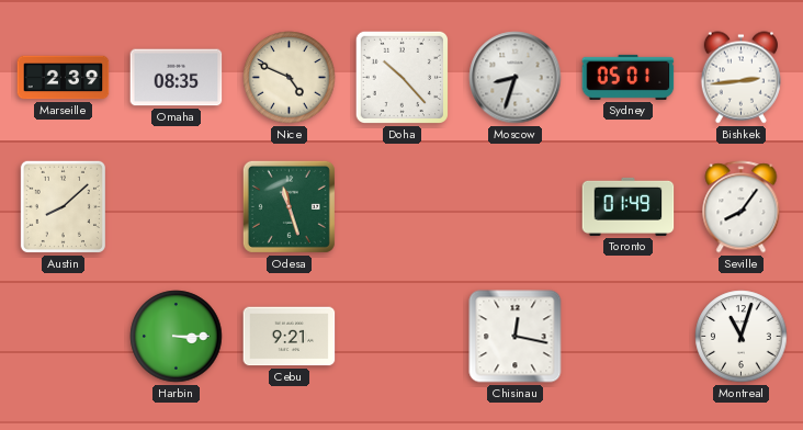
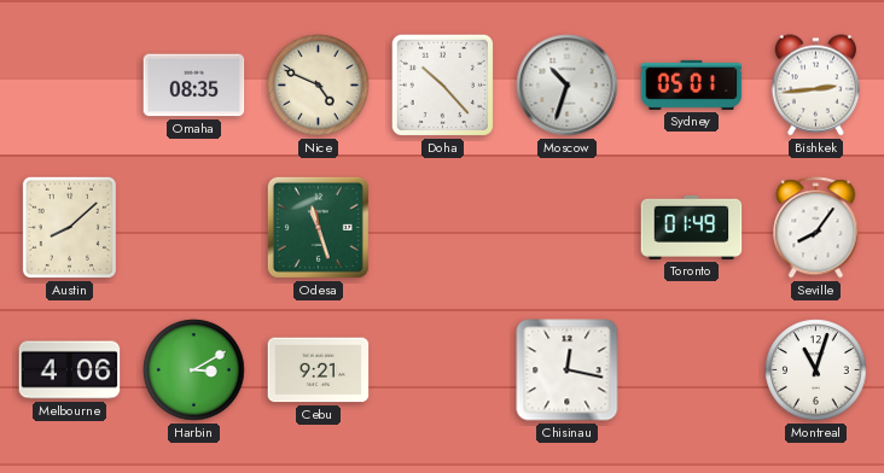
Marseille: 2:39 -> none (64, 78)
Moscow: 8:33 -> 10:33 (568, 86)
Melbourne: none -> 4:06 (70, 370)
Harbin: 3:15 -> 3:10 (194, 370)
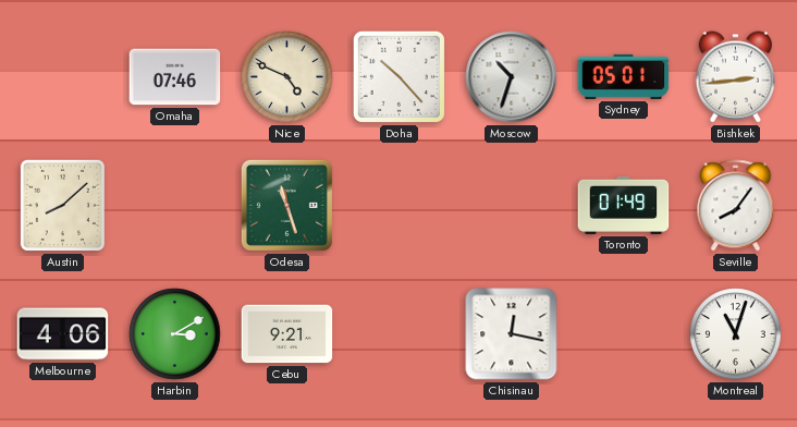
Omaha: 08:35 -> 07:46 (175, 77)
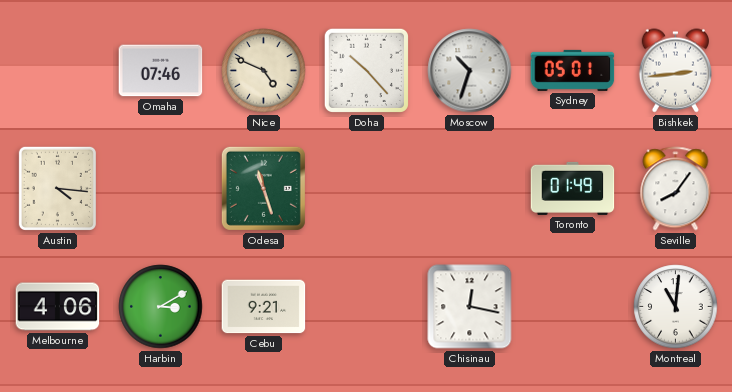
Austin: 8:08 -> 4:16 (57, 188)
Montreal: 11:03 -> 11:01 (676, 307)
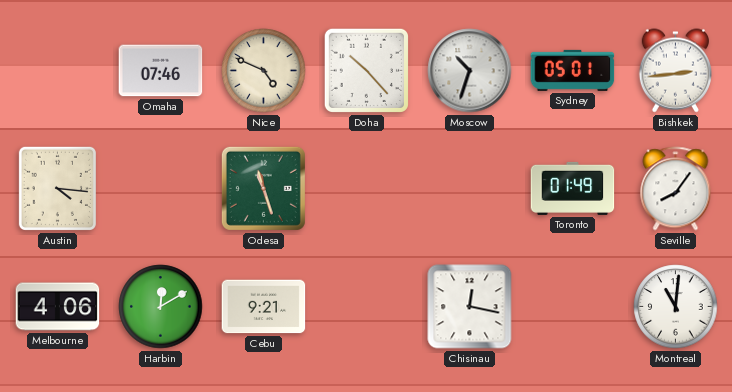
Harbin: 3:10 -> 12:10 (161, 307)
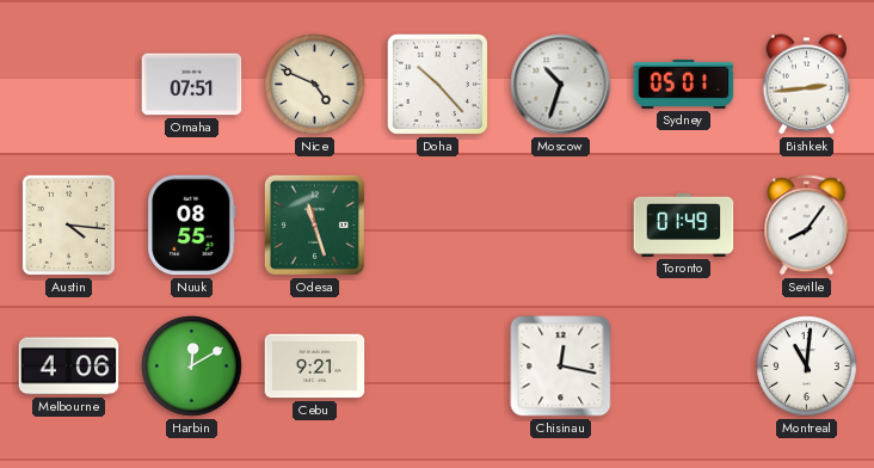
Omaha: 07:46 -> 07:51 (192, 85)
Nuuk: none -> 08:55 (192, 226)
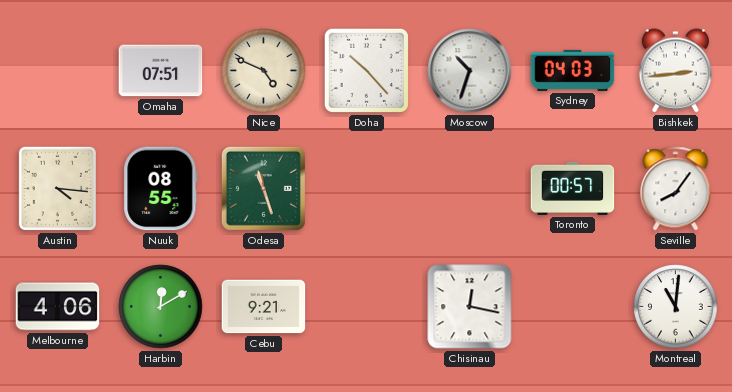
Sydney: 05:01 -> 04:03 (573, 70)
Toronto: 01:49 -> 00:57 (573, 188)
